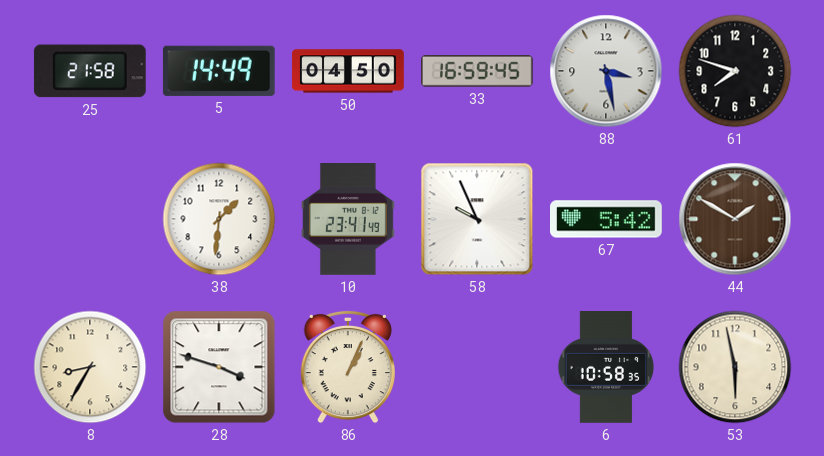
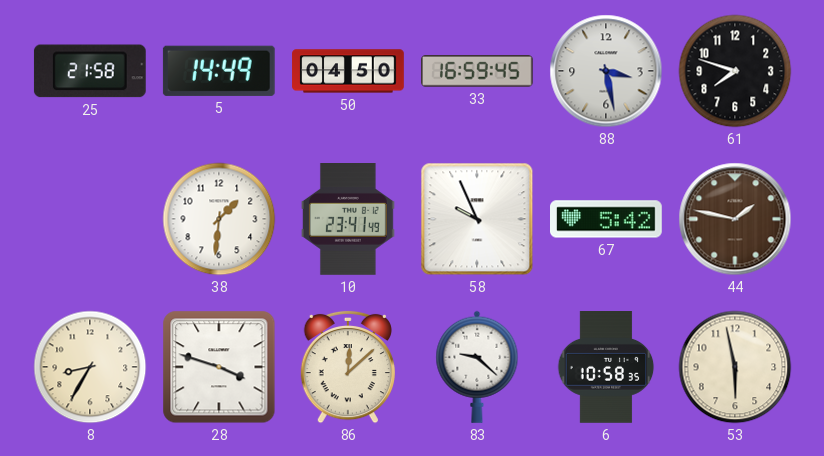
44: 1:50 -> 1:47 (735, 219)
86: 1:04 -> 12:08 (348, 367)
83: none -> 9:22 (477, 367)
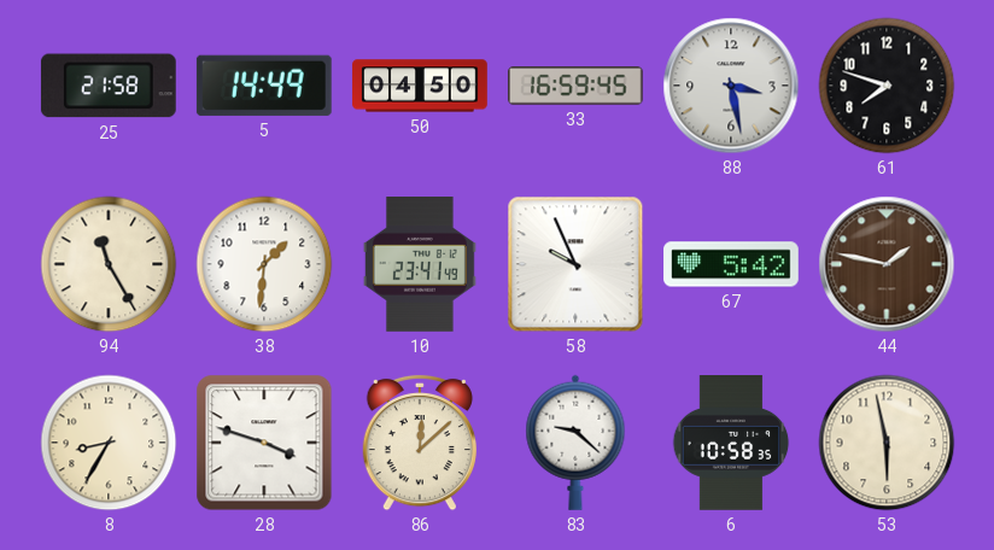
94: none -> 11:25 (109, 264)
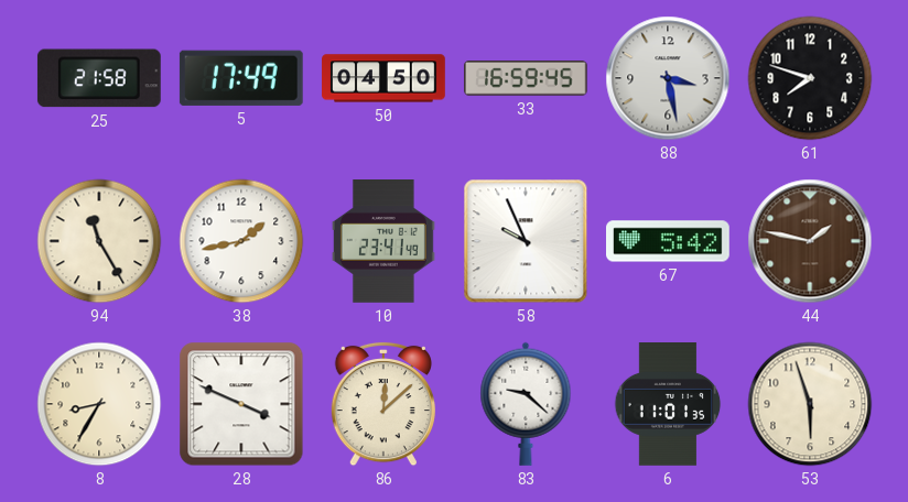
5: 14:49 -> 17:49 (241, 78)
38: 1:31 -> 1:43 (241, 241)
28: 3:48 -> 3:49 (241, 404)
6: 10:58 -> 11:01 (668, 405)
53: 5:58 -> 5:57 (810, 404)
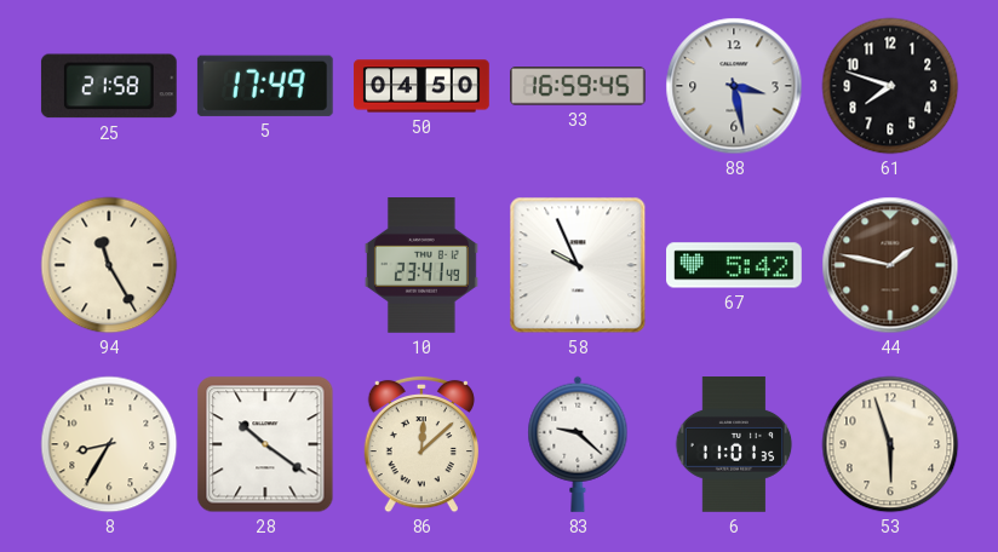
38: 1:43 -> none (241, 241)
28: 3:49 -> 10:21 (265, 444)
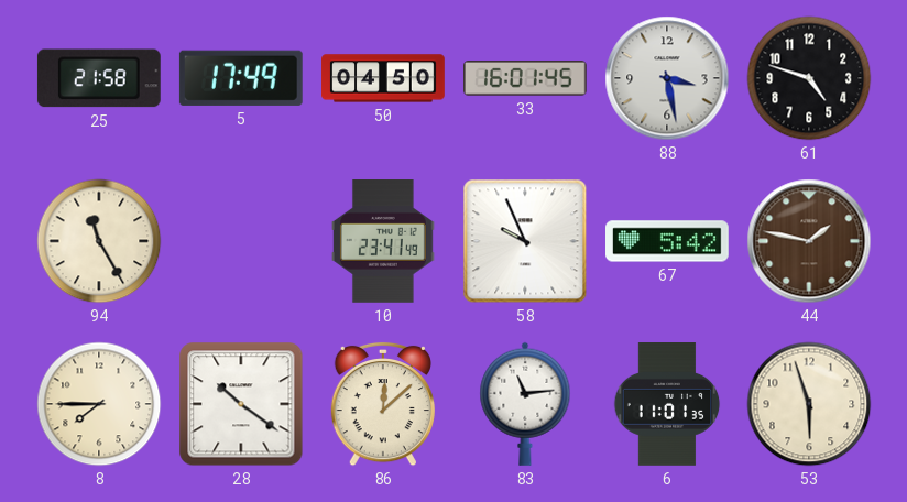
33: 16:59 -> 16:01 (526, 79)
61: 7:48 -> 4:48 (809, 78)
8: 8:35 -> 7:45 (99, 404)
83: 9:22 -> 11:14 (525, 404)
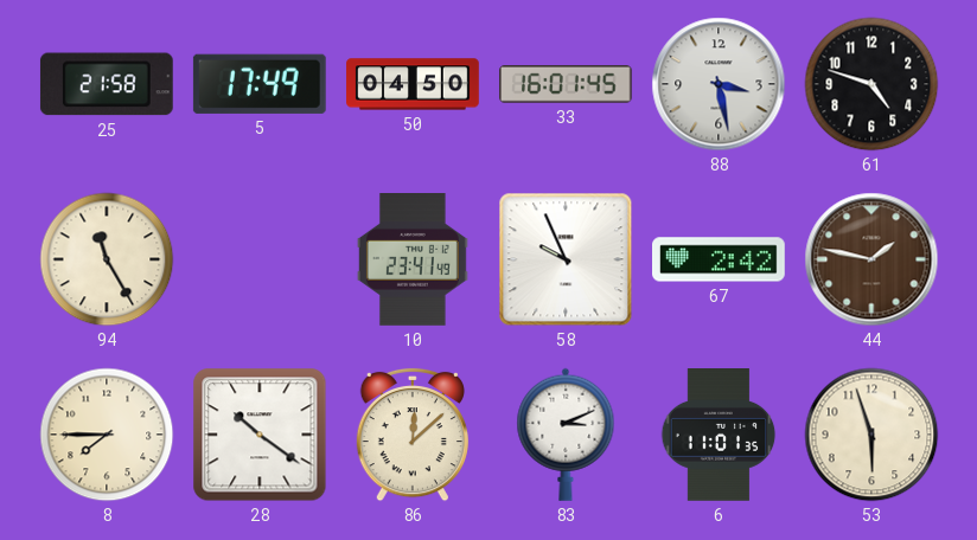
67: 5:42 -> 2:42 (720, 259)
83: 11:14 -> 3:11 (566, 435)
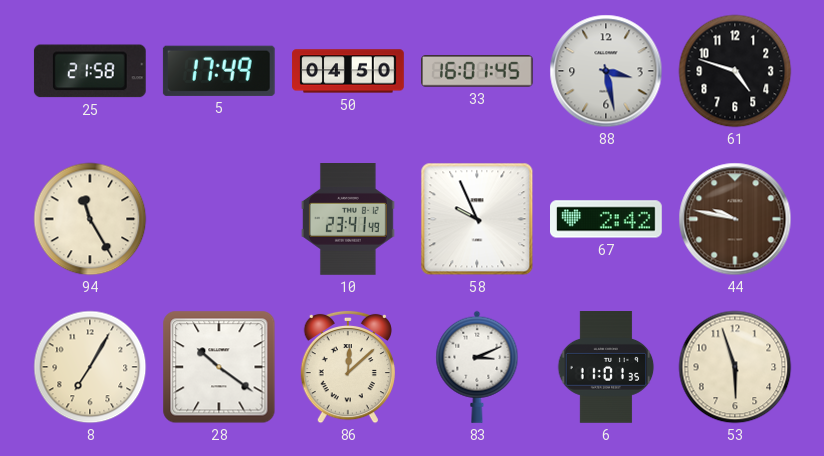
44: 1:47 -> 9:47 (735, 219)
8: 7:45 -> 7:05 (90, 367)
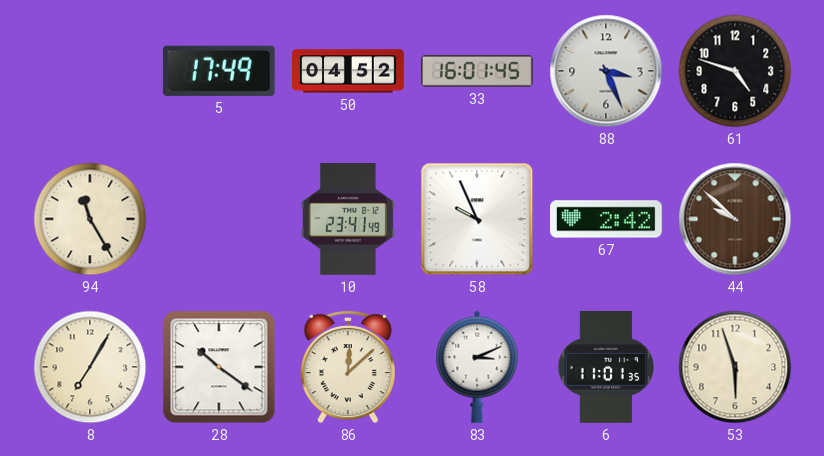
25: 21:58 -> none (90, 71)
50: 04:50 -> 04:52 (348, 71)
88: 3:28 -> 3:26 (606, 71)
44: 9:47 -> 9:52 (735, 219)
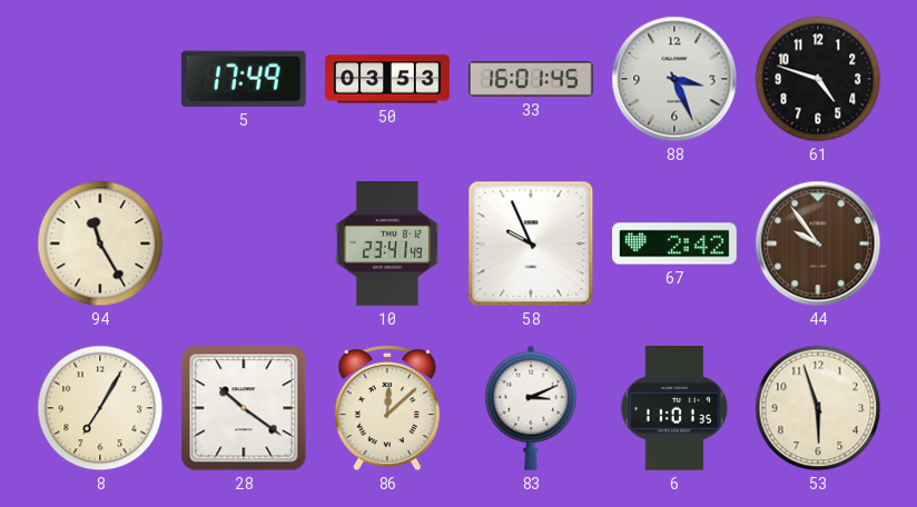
50: 04:52 -> 03:53 (387, 79)
44: 9:52 -> 9:54 (818, 243)
